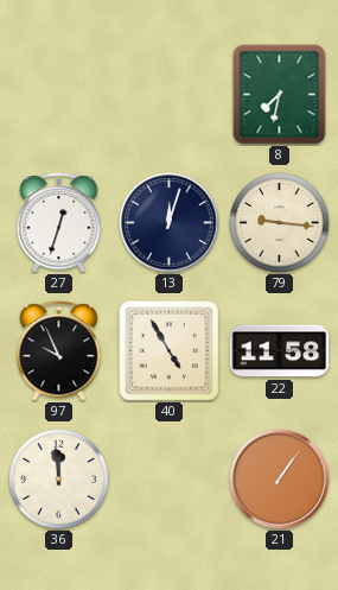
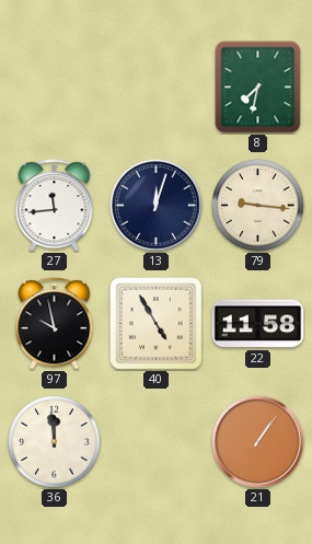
27: 12:33 -> 11:44 (55, 206)
97: 9:56 -> 9:58 (55, 324)
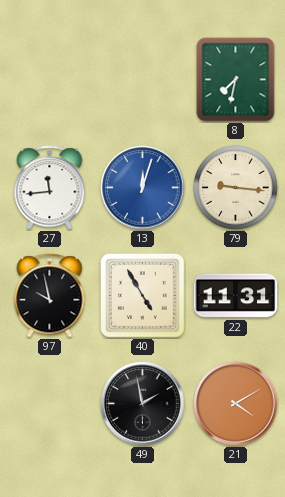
13 dial: navy -> blue (143, 188)
22: 11:58 -> 11:31 (236, 296)
36: 11:59 -> none (55, 442)
49: none -> 1:58 (143, 404)
21: 1:06 -> 4:10 (236, 404)
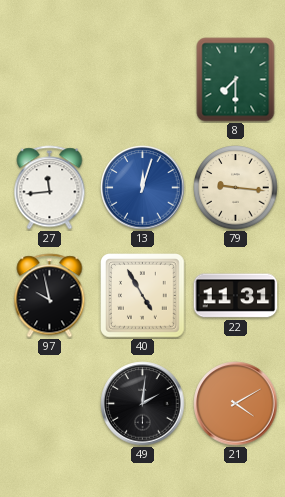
8: 7:32 -> 7:30 (236, 80)
49: 1:58 -> 2:01 (143, 404)
